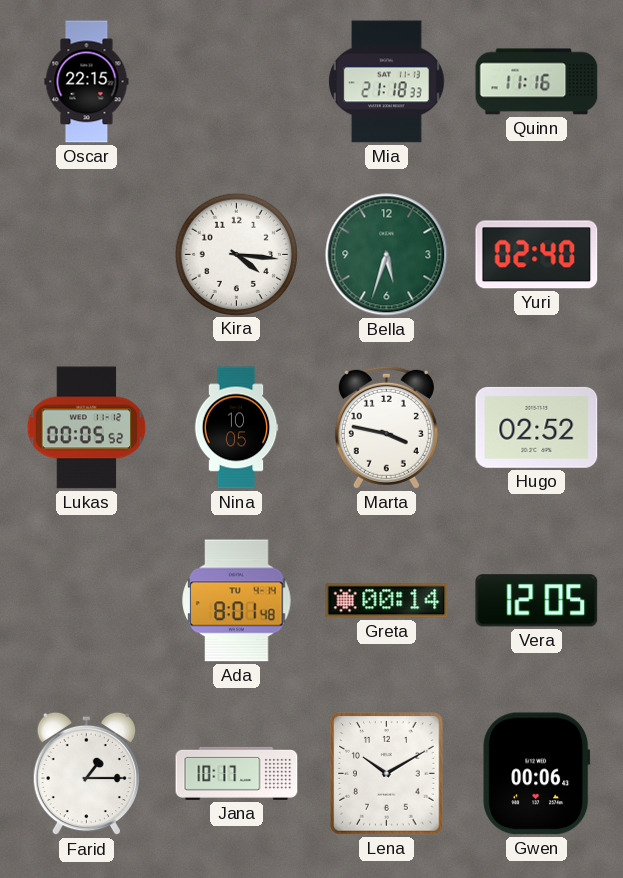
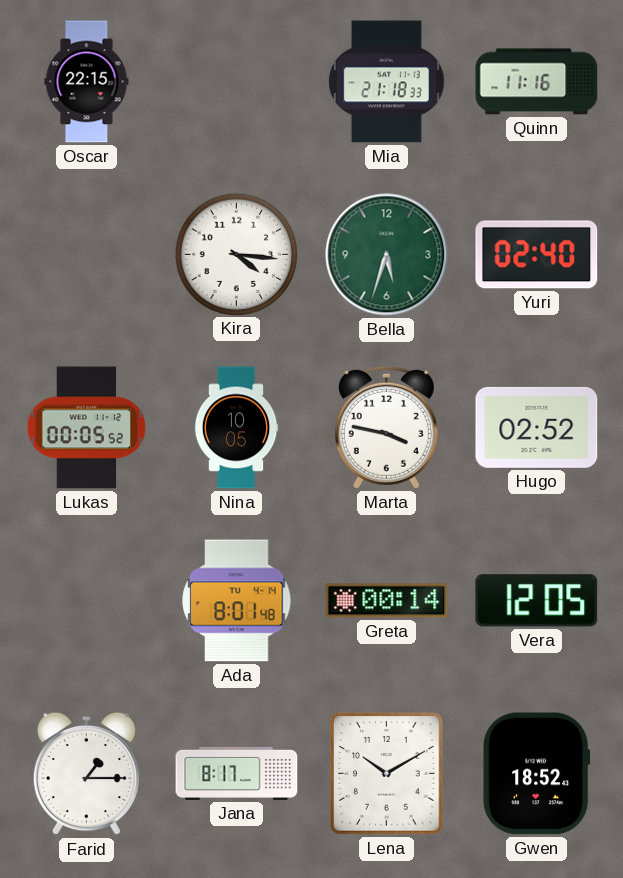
Jana: 10:17 -> 8:17 (237, 773)
Gwen: 00:06 -> 18:52 (537, 774)
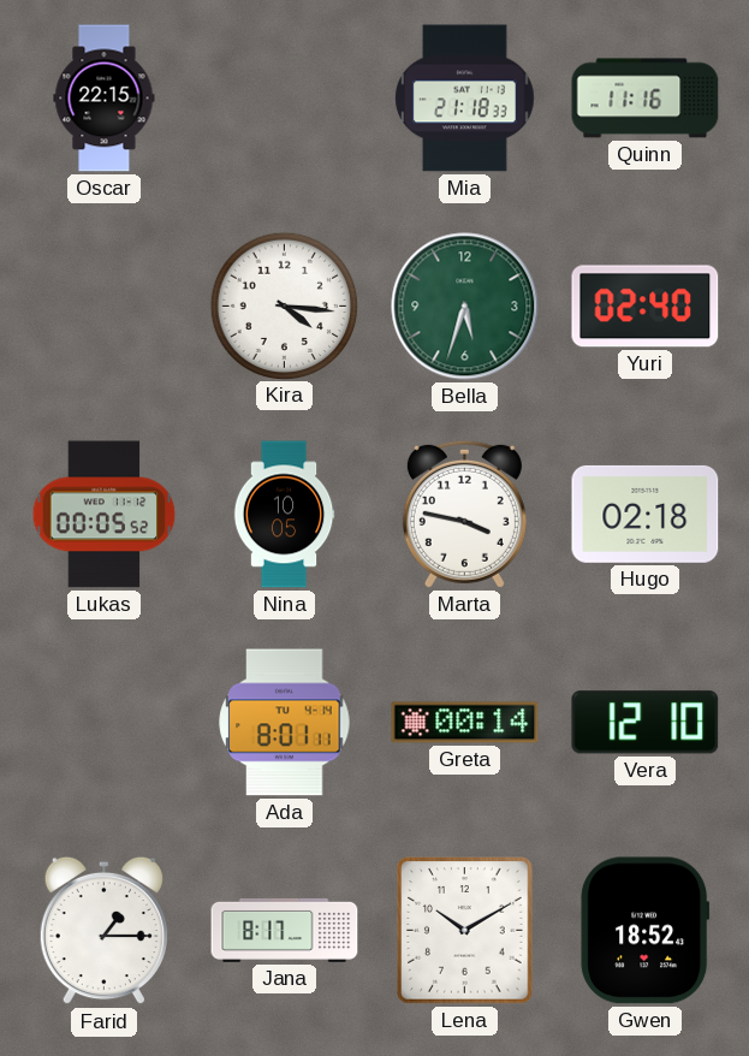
Hugo: 02:52 -> 02:18 (646, 514)
Ada: 8:01:48 -> 8:01:11 (285, 723)
Vera: 12:05 -> 12:10 (646, 723)
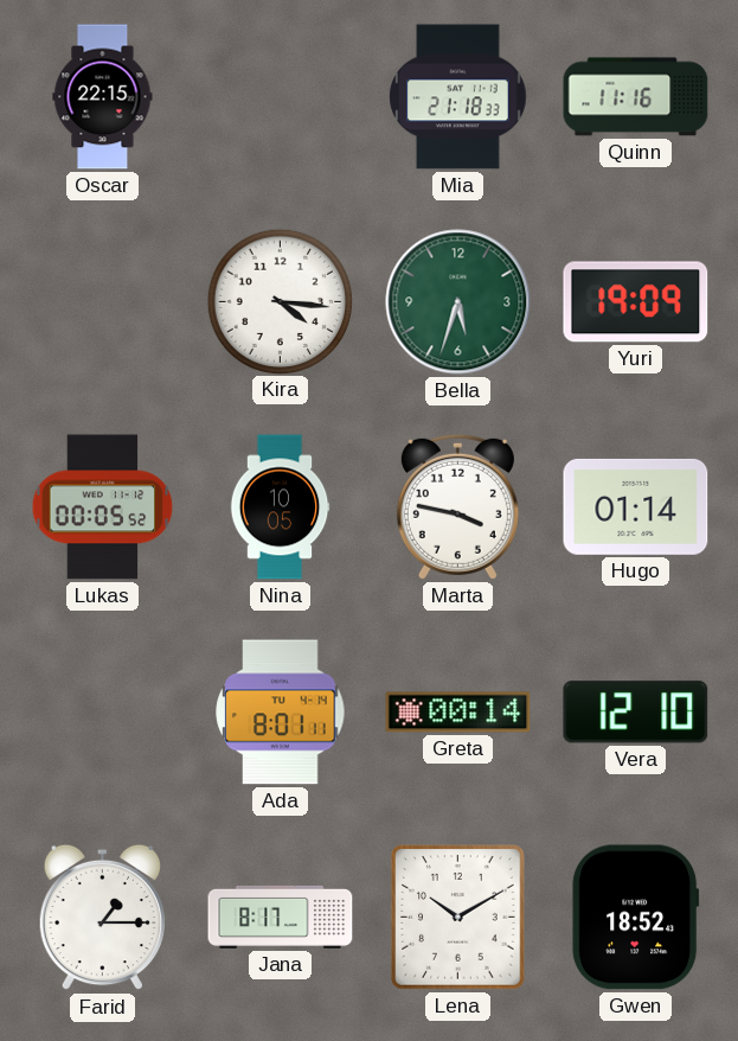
Yuri: 02:40 -> 19:09 (636, 302)
Hugo: 02:18 -> 01:14 (636, 506)
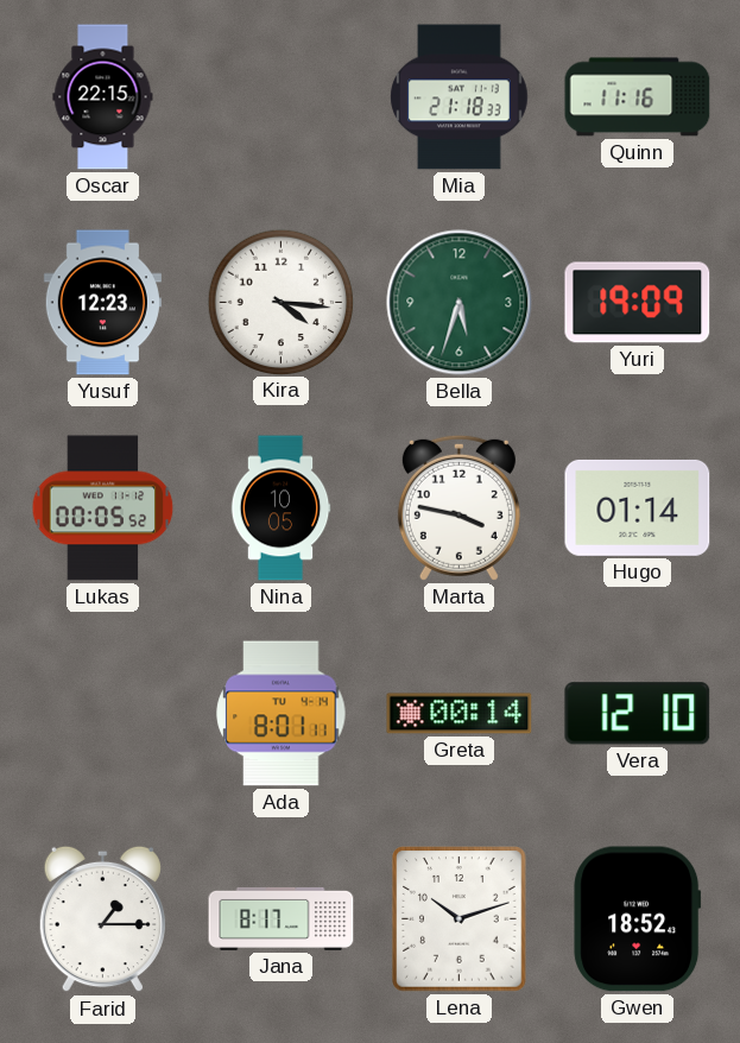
Yusuf: none -> 12:23 (102, 303)
Lena: 10:10 -> 10:12 (460, 919)
